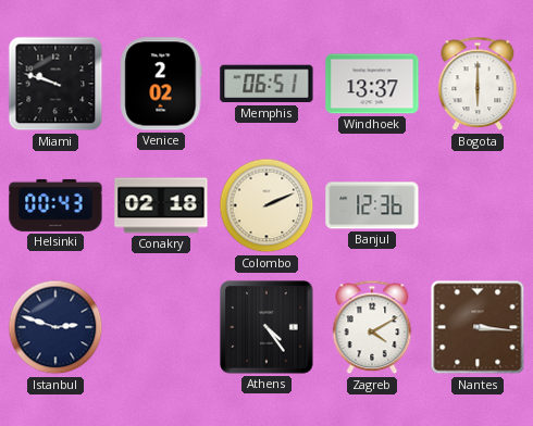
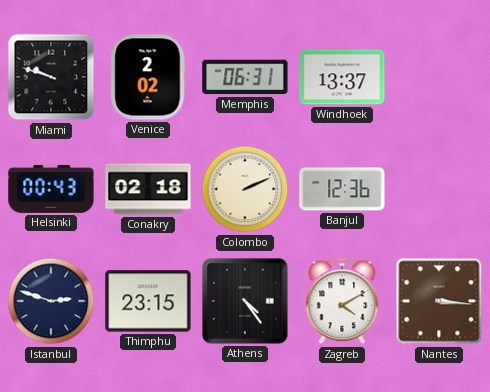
Memphis: 06:51 -> 06:31 (245, 77)
Bogota: 6:00 -> none (478, 84)
Thimphu: none -> 23:15 (148, 301)
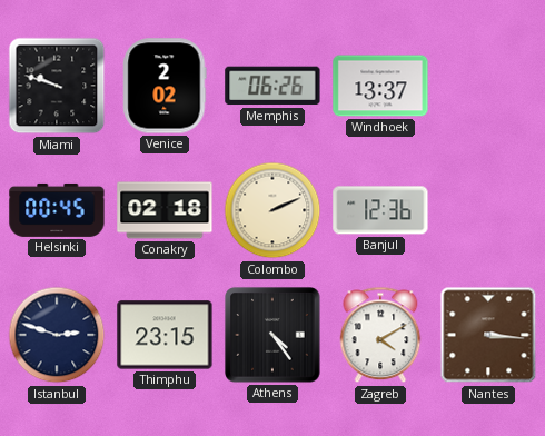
Memphis: 06:31 -> 06:26 (272, 86)
Helsinki: 00:43 -> 00:45 (57, 210)
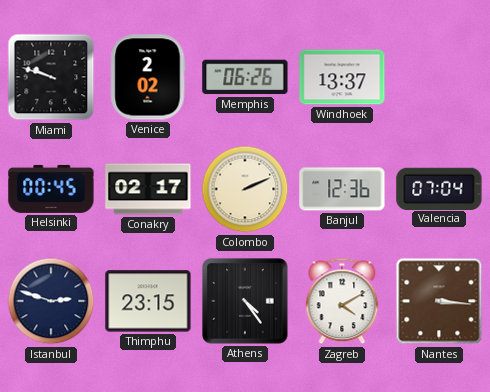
Conakry: 02:18 -> 02:17 (148, 189)
Valencia: none -> 07:04 (439, 188)
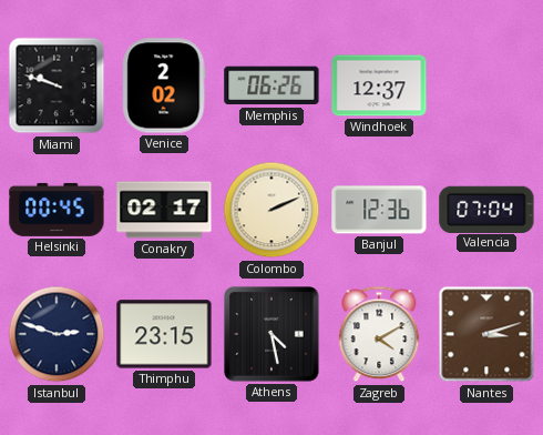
Windhoek: 13:37 -> 12:37 (379, 85)
Athens: 4:24 -> 4:28 (271, 334)
Nantes: 3:16 -> 3:12 (486, 334)
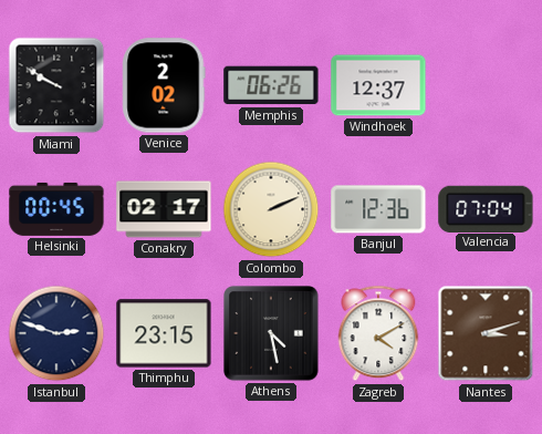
Miami: 9:48 -> 9:50 (56, 85)
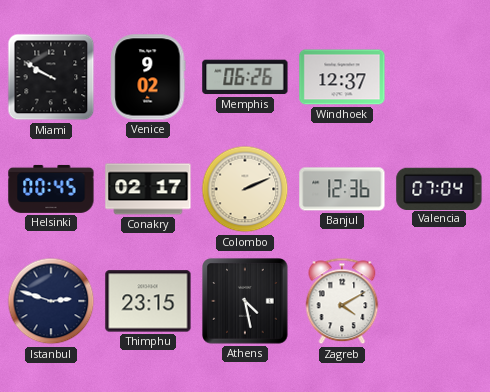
Venice: 2:02 -> 9:02 (148, 77)
Nantes: 3:12 -> none (486, 333)
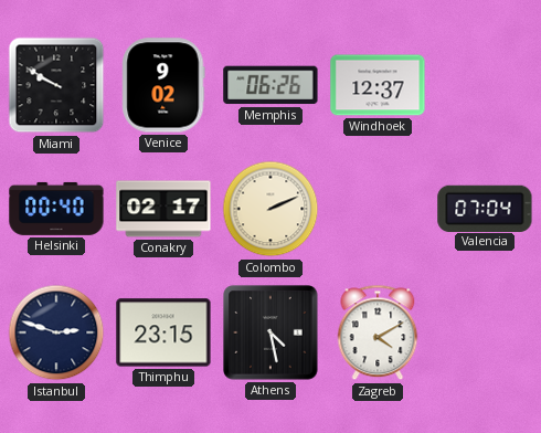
Helsinki: 00:45 -> 00:40 (56, 209)
Banjul: 12:36 -> none (342, 189)
